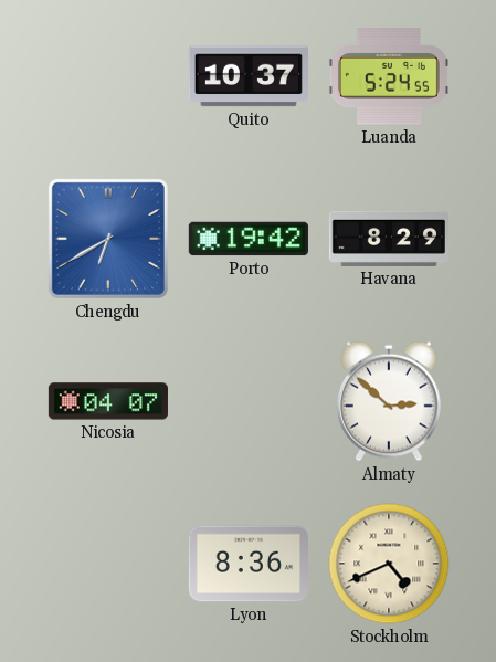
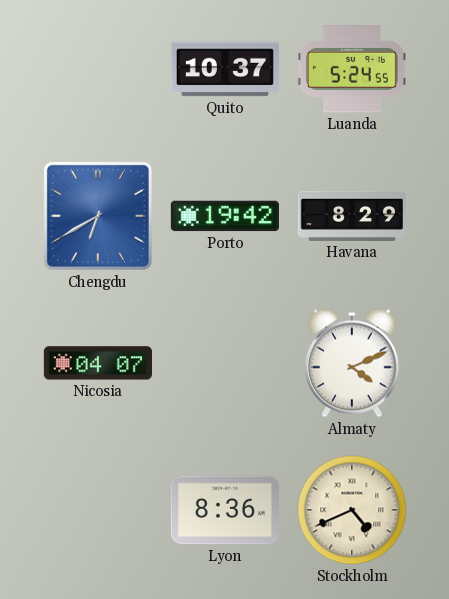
Almaty: 2:52 -> 4:11 (353, 363)
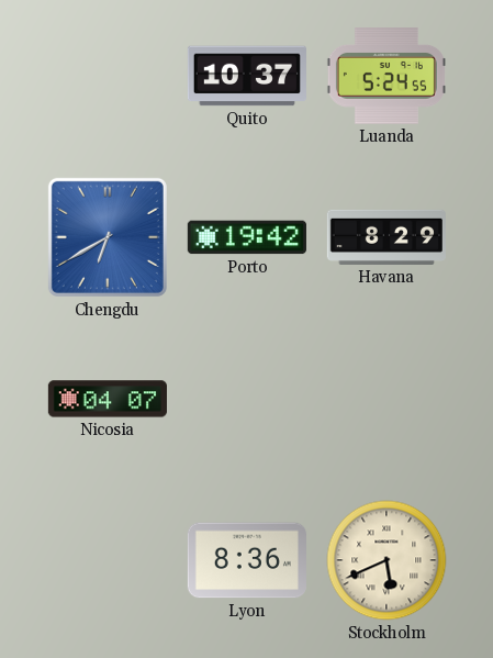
Almaty: 4:11 -> none (353, 363)
Stockholm: 4:41 -> 5:41 (386, 560)
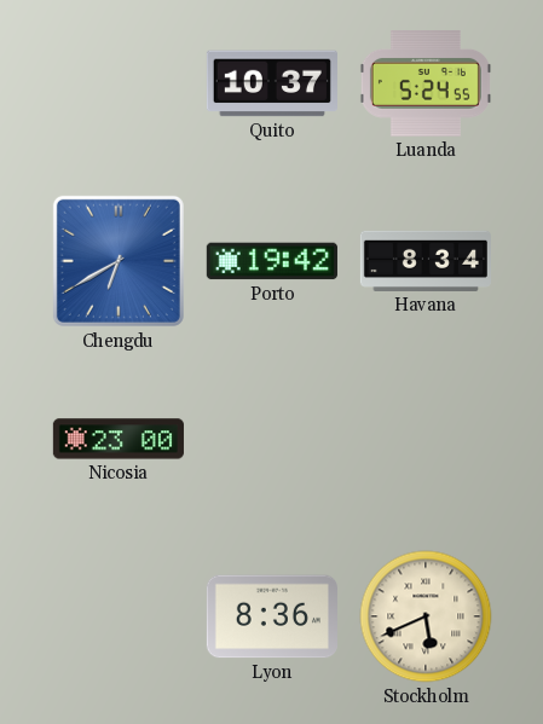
Havana: 8:29 -> 8:34 (424, 261)
Nicosia: 04:07 -> 23:00 (119, 439)
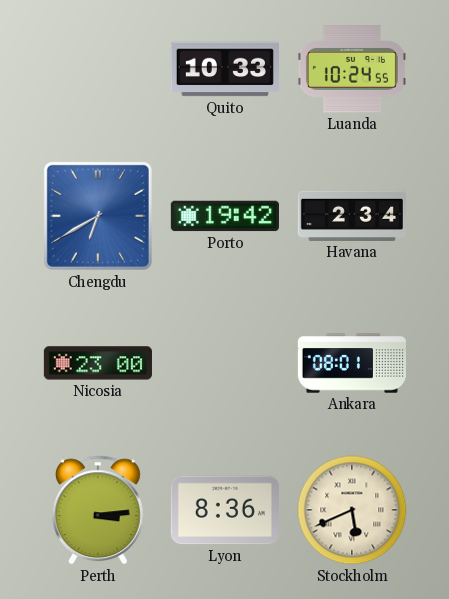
Quito: 10:37 -> 10:33 (225, 69)
Luanda: 5:24 -> 10:24 (352, 69)
Havana: 8:34 -> 2:34 (351, 216)
Ankara: none -> 08:01 (351, 363)
Perth: none -> 3:14 (98, 510)
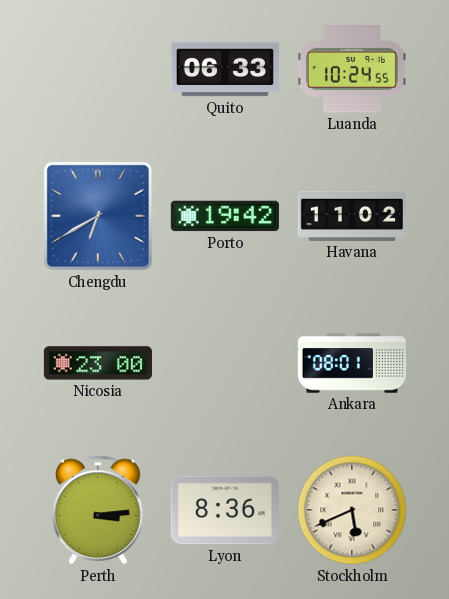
Quito: 10:33 -> 06:33 (225, 69)
Havana: 2:34 -> 11:02 (351, 216)
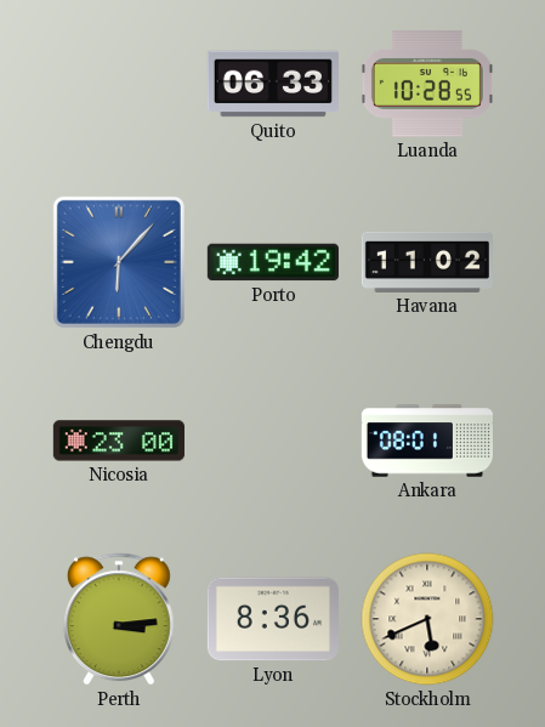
Luanda: 10:24 -> 10:28 (427, 84)
Chengdu: 6:40 -> 6:07 (119, 262)
